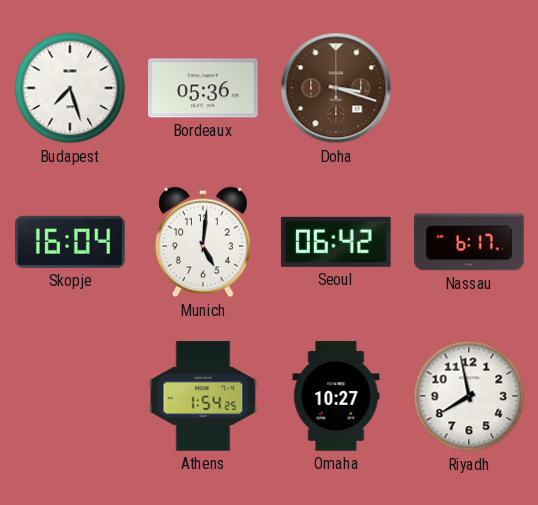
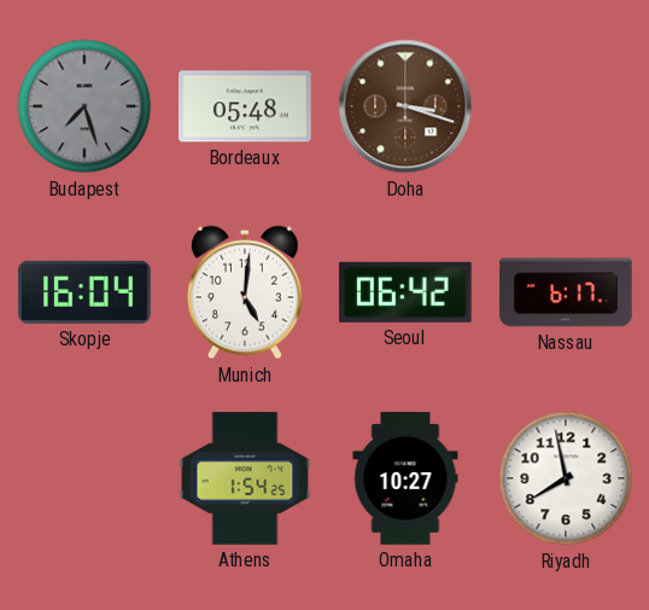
Budapest dial: white -> grey (84, 106)
Bordeaux: 05:36 -> 05:48 (245, 106)
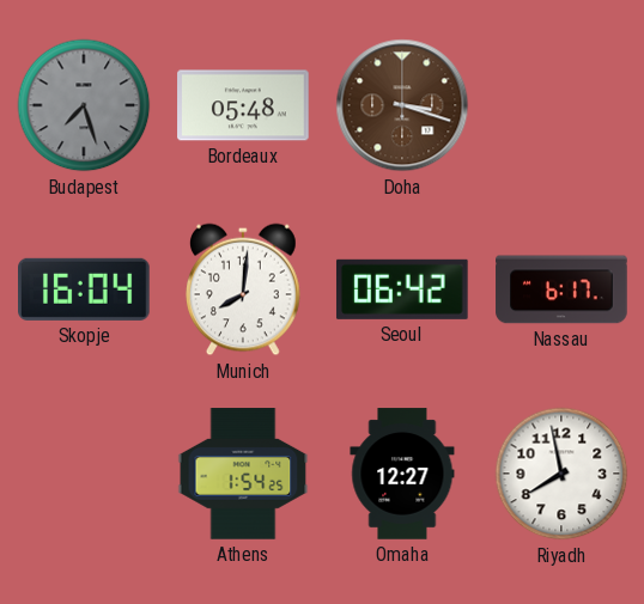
Munich: 5:01 -> 8:01 (243, 289)
Omaha: 10:27 -> 12:27 (402, 474)
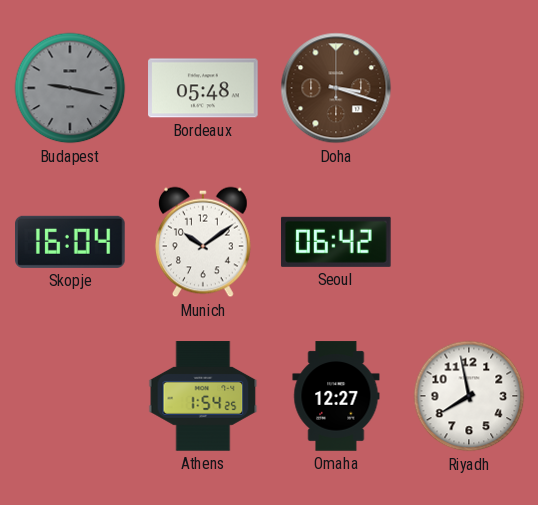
Budapest: 7:27 -> 9:17 (70, 88)
Munich: 8:01 -> 10:09 (203, 242)
Nassau: 6:17 -> none (561, 289)
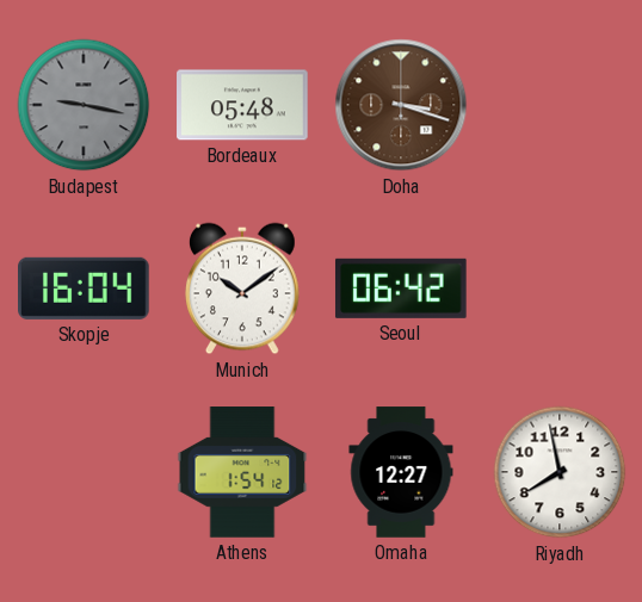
Athens: 1:54:25 -> 1:54:12 (242, 472)
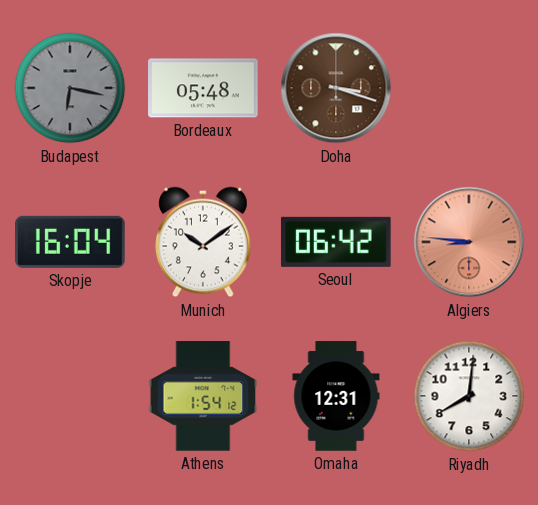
Budapest: 9:17 -> 6:17 (70, 88)
Algiers: none -> 8:46 (469, 242)
Omaha: 12:27 -> 12:31 (336, 396)
Riyadh: 7:58 -> 8:01 (469, 396)
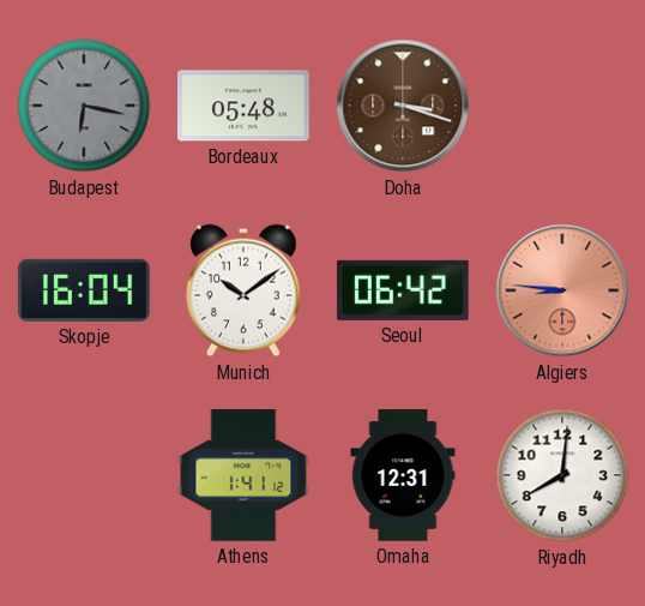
Athens: 1:54 -> 1:41 (243, 475)
